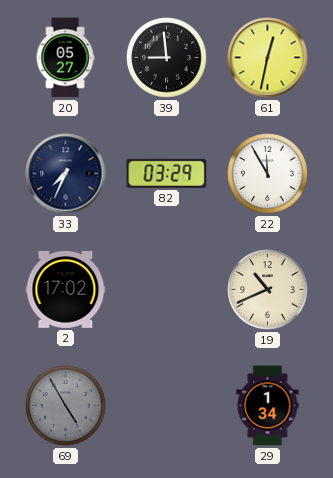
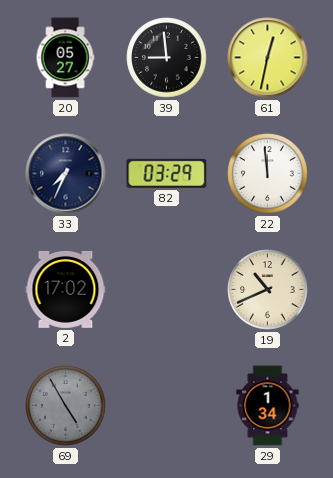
22: 11:55 -> 11:59 (268, 174)
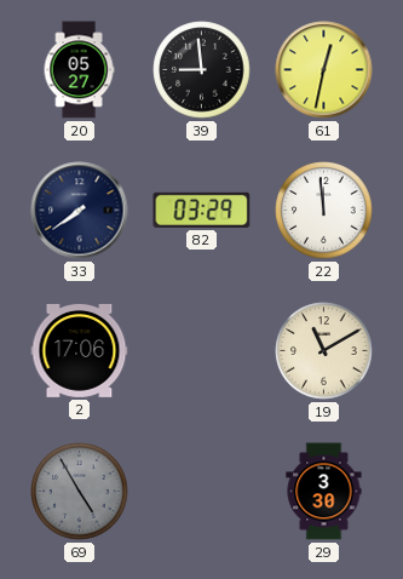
33: 7:34 -> 7:39 (80, 211)
2: 17:02 -> 17:06 (80, 350)
19: 10:41 -> 11:10 (324, 351)
29: 1:34 -> 3:30 (324, 492)
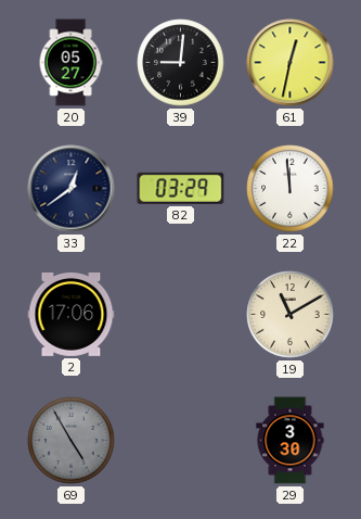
39: 8:59 -> 9:01 (181, 63)
33: 7:39 -> 12:39 (72, 189)
